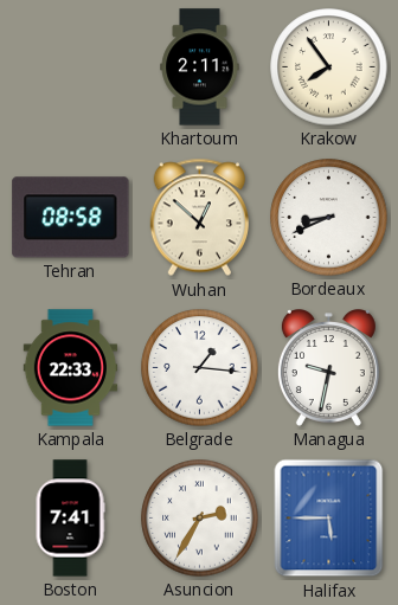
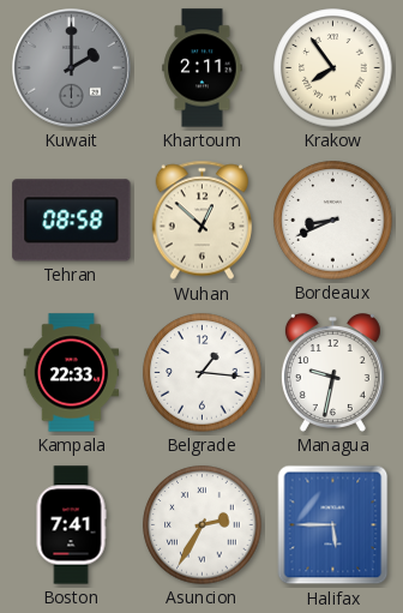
Kuwait: none -> 2:00 (72, 68)
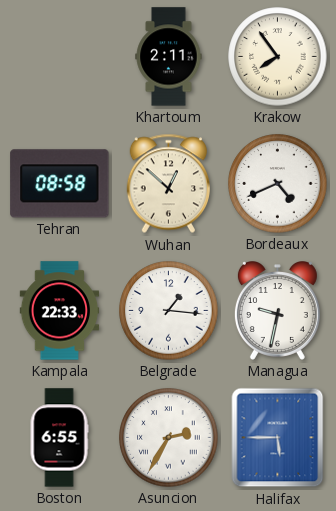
Kuwait: 2:00 -> none (72, 68)
Bordeaux: 8:41 -> 4:41 (278, 184)
Boston: 7:41 -> 6:55 (59, 438)
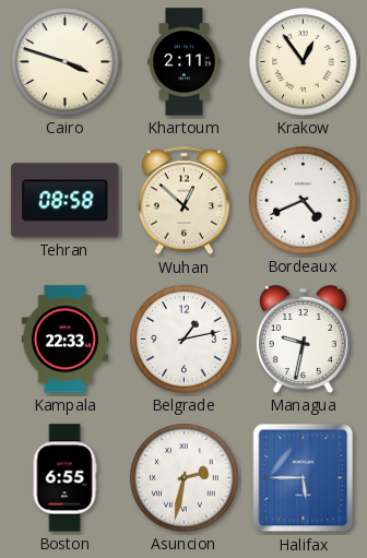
Cairo: none -> 3:48 (66, 62)
Krakow: 7:54 -> 12:54 (304, 62)
Belgrade: 1:16 -> 1:13 (185, 340)
Asuncion: 2:35 -> 2:32 (185, 478)
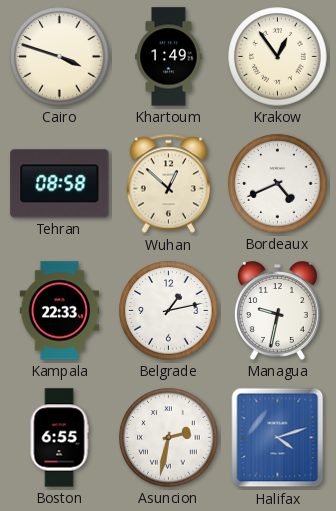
Khartoum: 2:11 -> 1:49 (169, 57)
Halifax: 5:45 -> 4:12 (278, 438)
